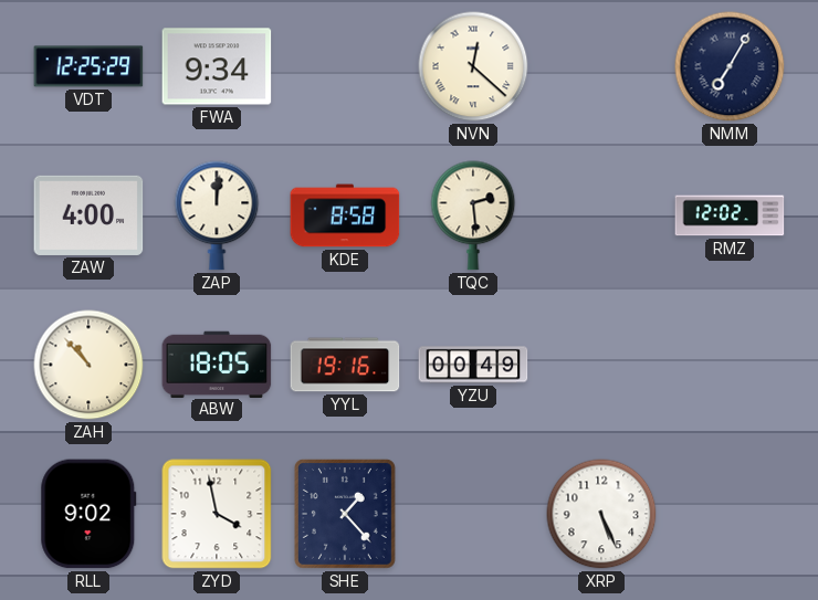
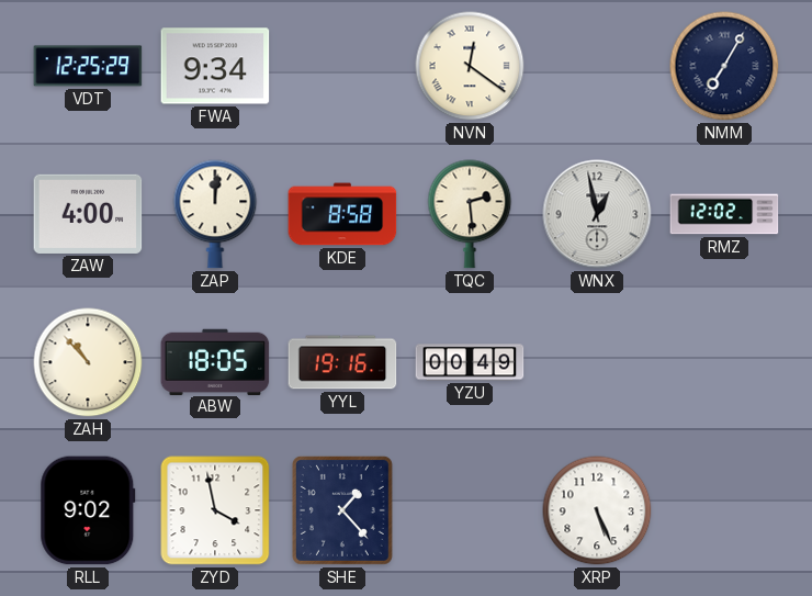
NVN: 12:22 -> 12:21 (470, 66)
WNX: none -> 12:58 (597, 214)
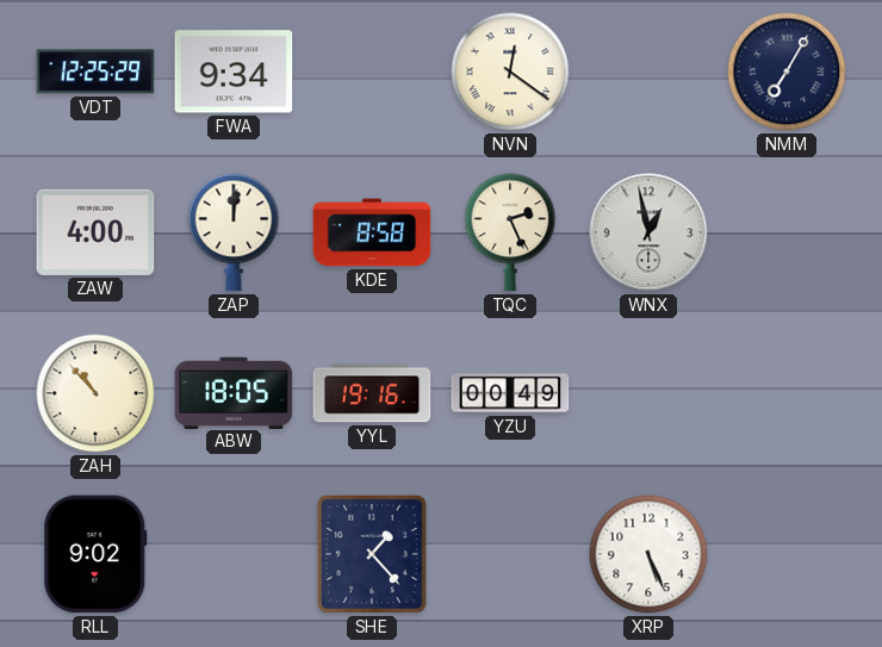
TQC: 2:29 -> 2:26 (510, 232)
RMZ: 12:02 -> none (724, 214)
ZYD: 3:58 -> none (215, 510)
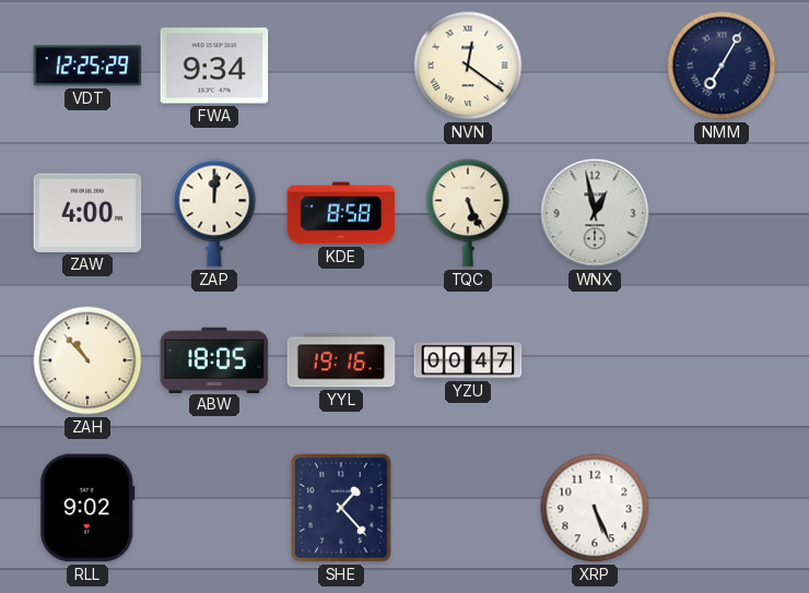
TQC: 2:26 -> 5:26 (468, 213)
YZU: 00:49 -> 00:47 (468, 360)
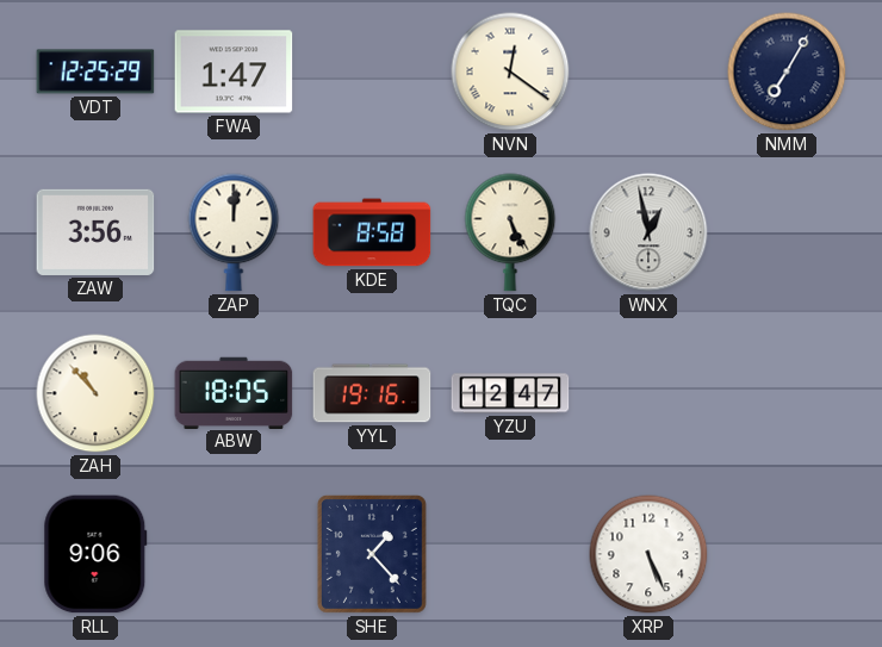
FWA: 9:34 -> 1:47 (234, 71)
ZAW: 4:00 -> 3:56 (95, 232)
YZU: 00:47 -> 12:47 (510, 393)
RLL: 9:02 -> 9:06 (95, 554)
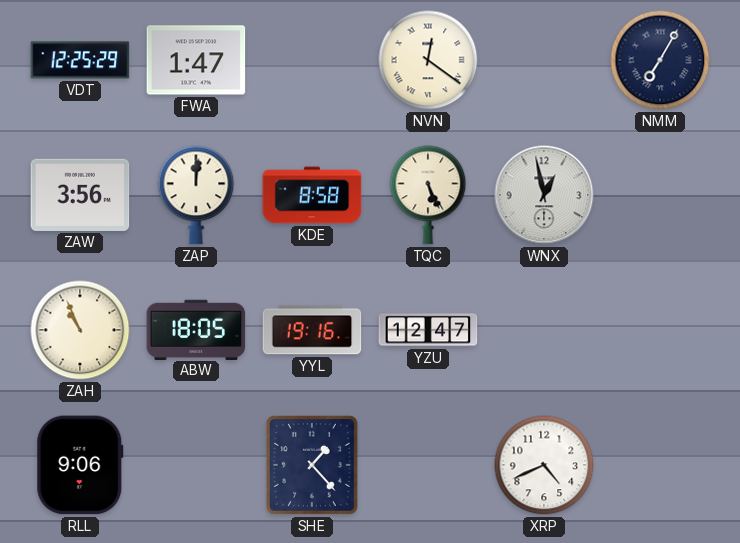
ZAH: 10:53 -> 10:56 (80, 330)
XRP: 5:26 -> 4:41 (544, 465)
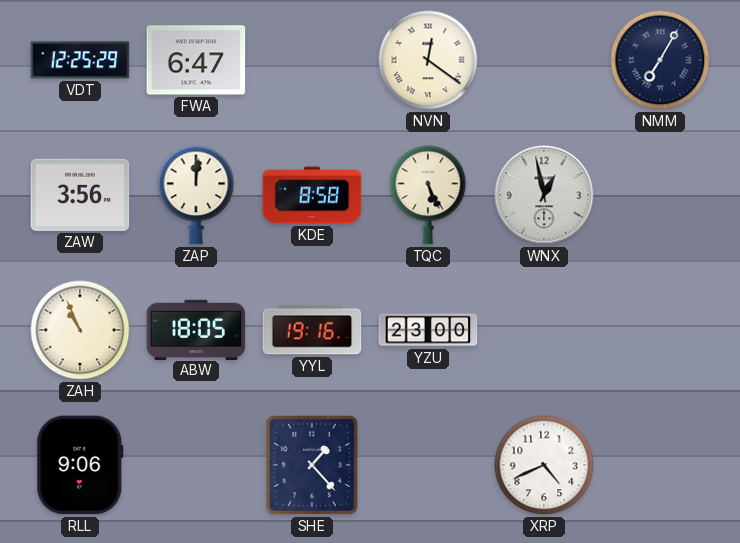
FWA: 1:47 -> 6:47 (196, 60)
YZU: 12:47 -> 23:00 (428, 330)
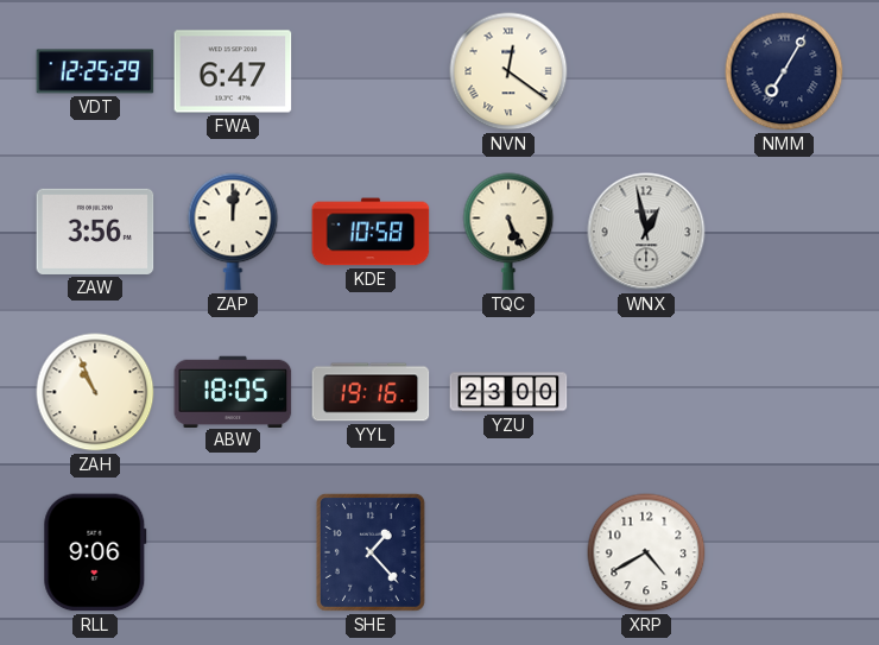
KDE: 8:58 -> 10:58 (371, 232)
XRP: 4:41 -> 4:40 (646, 552)
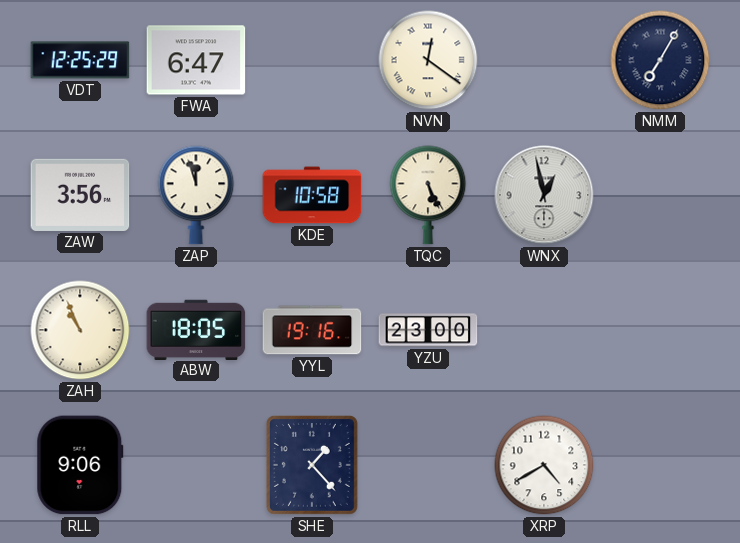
ZAP: 12:01 -> 11:57 (196, 195)
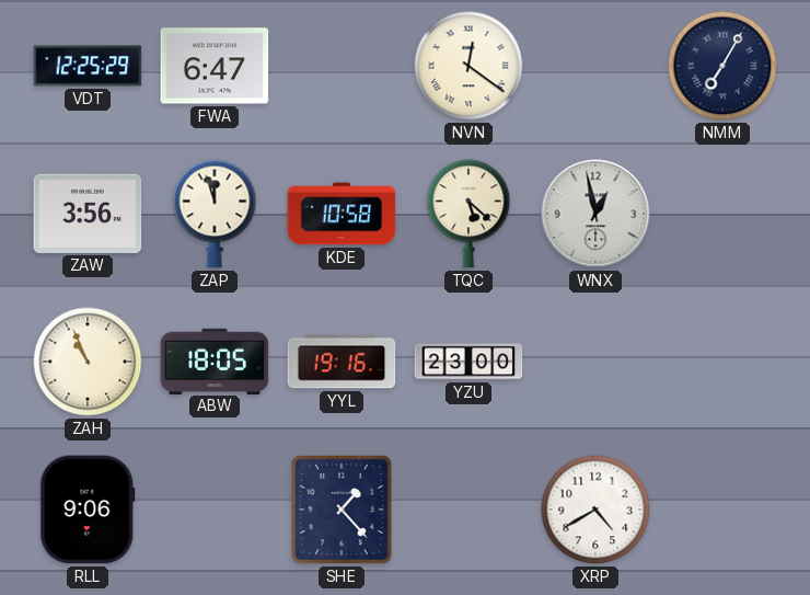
TQC: 5:26 -> 5:22 (468, 214)
